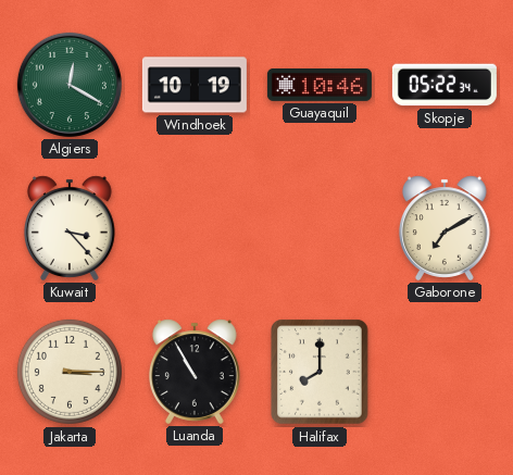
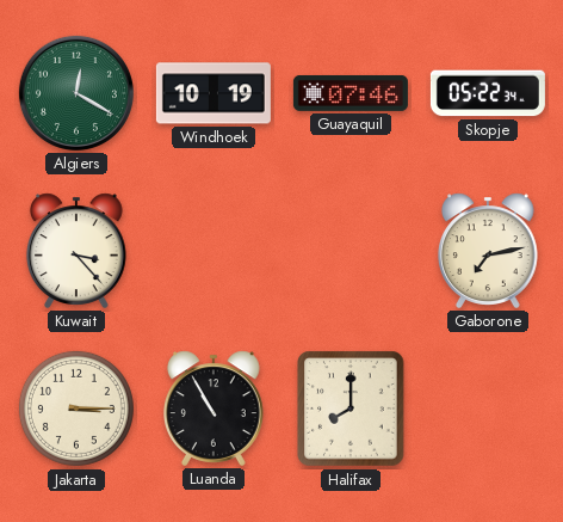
Guayaquil: 10:46 -> 07:46 (351, 93)
Gaborone: 7:10 -> 7:13 (488, 251)
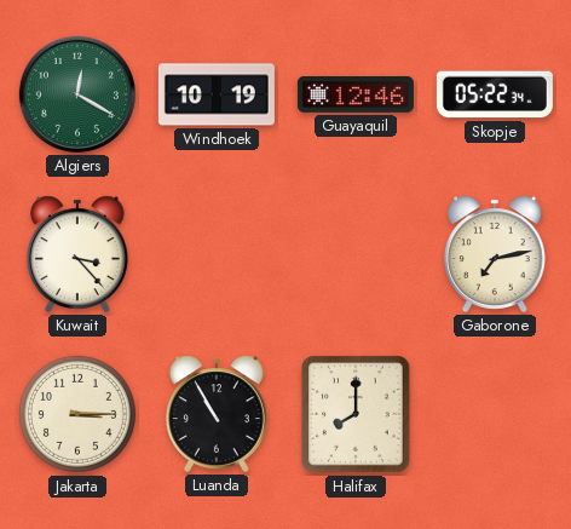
Guayaquil: 07:46 -> 12:46 (356, 94)
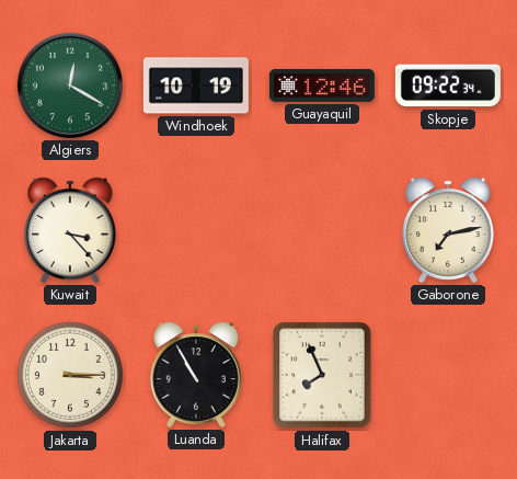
Skopje: 05:22 -> 09:22 (448, 85)
Halifax: 8:00 -> 7:56 (322, 375)
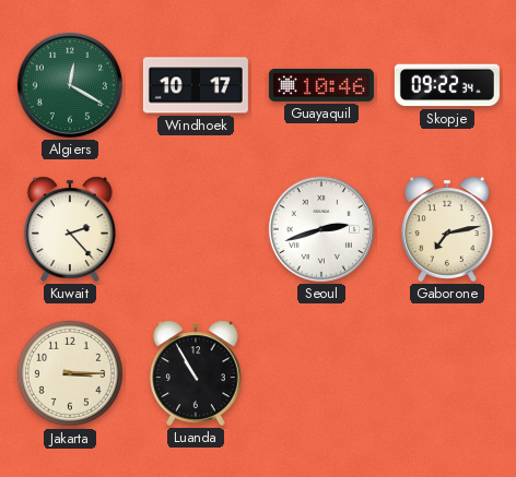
Windhoek: 10:19 -> 10:17 (196, 85)
Guayaquil: 12:46 -> 10:46 (321, 85)
Kuwait: 3:23 -> 2:23 (70, 229)
Seoul: none -> 2:42 (321, 229)
Halifax: 7:56 -> none (322, 375)
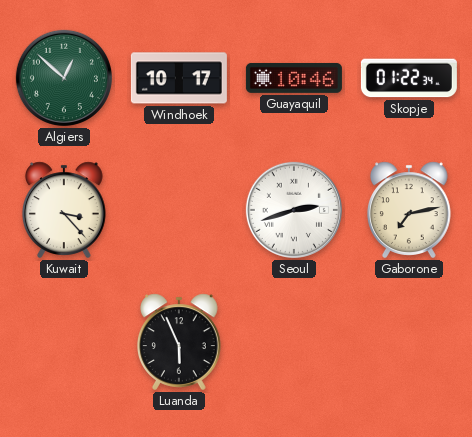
Algiers: 12:20 -> 12:52 (64, 78)
Skopje: 09:22 -> 01:22 (409, 78)
Kuwait: 2:23 -> 3:23 (64, 210)
Jakarta: 3:15 -> none (70, 373)
Luanda: 10:55 -> 5:56 (179, 342)
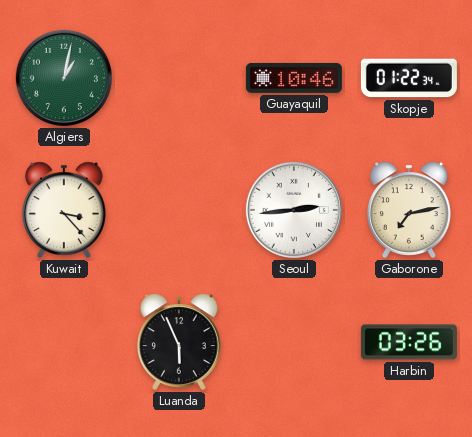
Algiers: 12:52 -> 1:02 (64, 78)
Windhoek: 10:17 -> none (179, 78)
Seoul: 2:42 -> 2:44 (294, 210)
Harbin: none -> 03:26 (409, 342)
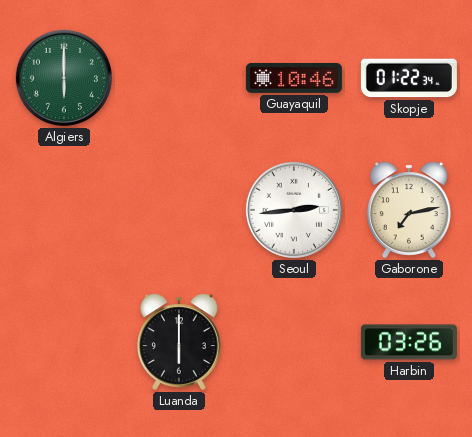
Algiers: 1:02 -> 6:00 (64, 78)
Kuwait: 3:23 -> none (64, 210)
Luanda: 5:56 -> 6:00 (179, 342)
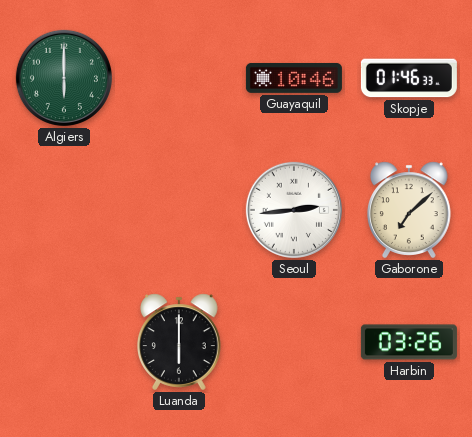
Skopje: 01:22 -> 01:46 (409, 78)
Gaborone: 7:13 -> 7:08 (409, 210)
